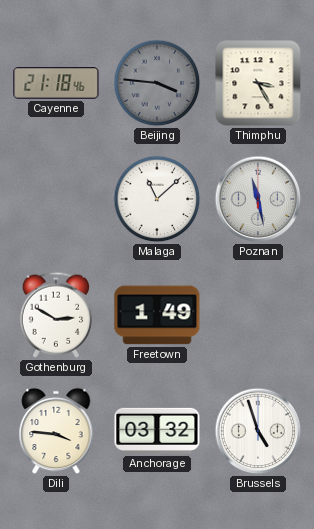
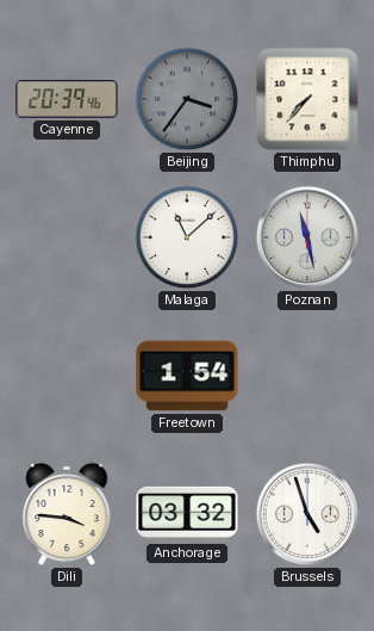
Cayenne: 21:18 -> 20:39 (67, 99)
Beijing: 3:46 -> 3:36 (187, 99)
Thimphu: 3:25 -> 7:37 (307, 99)
Gothenburg: 2:50 -> none (56, 315)
Freetown: 1:49 -> 1:54 (187, 376)
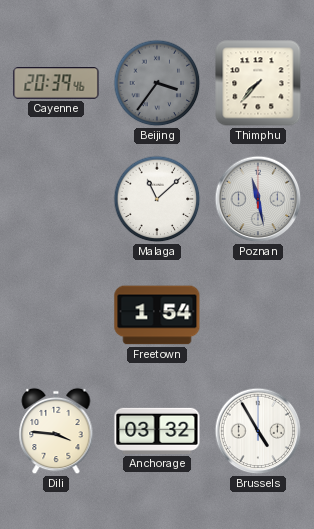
Brussels: 4:57 -> 4:55 (258, 431)
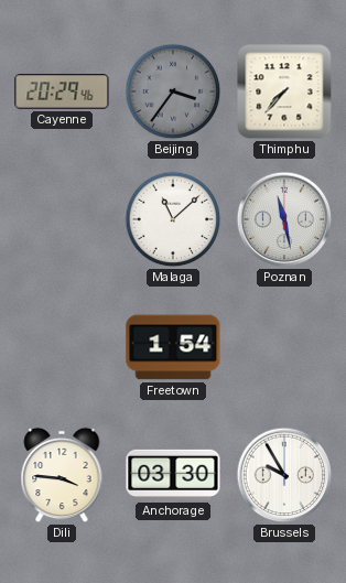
Cayenne: 20:39 -> 20:29 (62, 91)
Anchorage: 03:32 -> 03:30 (173, 475)
Brussels: 4:55 -> 9:55 (284, 475)
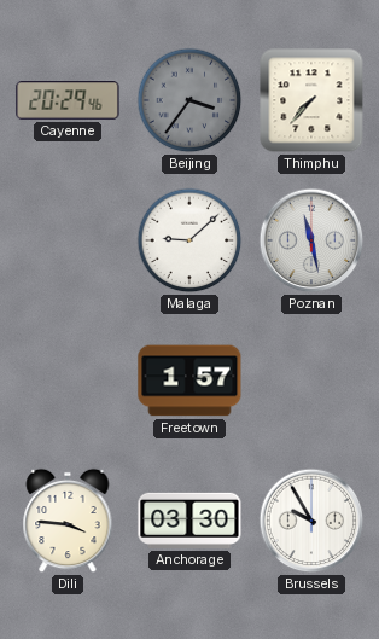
Malaga: 11:08 -> 9:08 (189, 240)
Freetown: 1:54 -> 1:57 (189, 381)
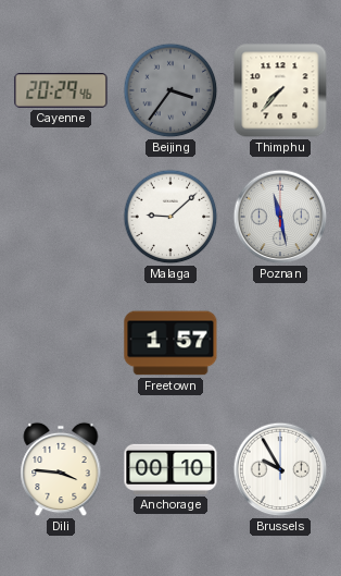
Anchorage: 03:30 -> 00:10 (171, 469)
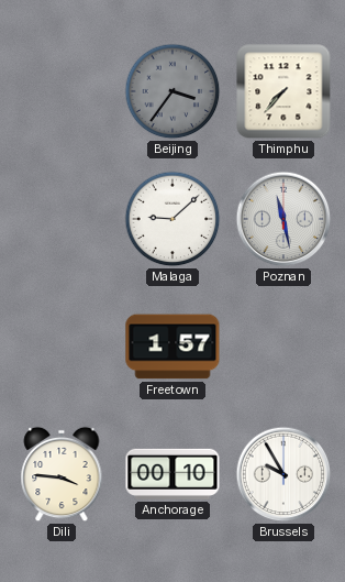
Cayenne: 20:29 -> none (61, 90)
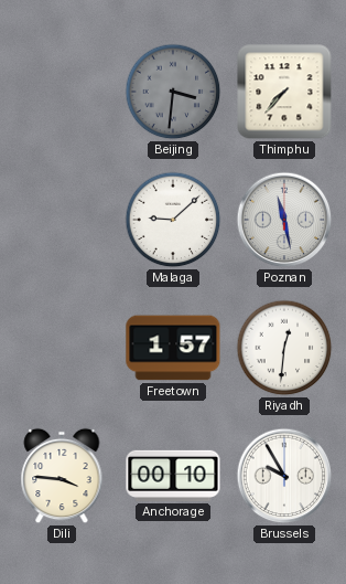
Beijing: 3:36 -> 3:31 (173, 92)
Riyadh: none -> 12:31 (284, 348)
